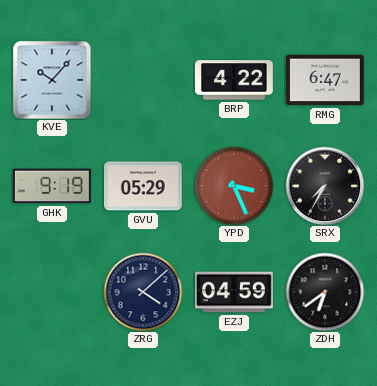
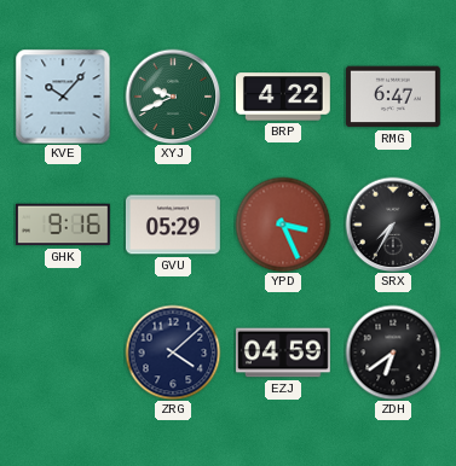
XYJ: none -> 9:41 (173, 97)
GHK: 9:19 -> 9:16 (63, 225)
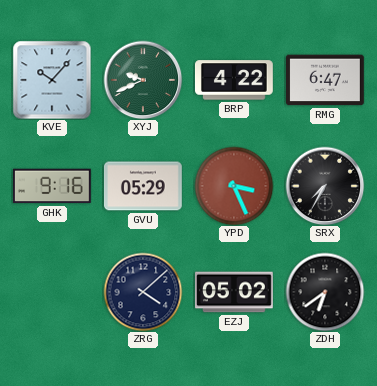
EZJ: 04:59 -> 05:02 (235, 292)
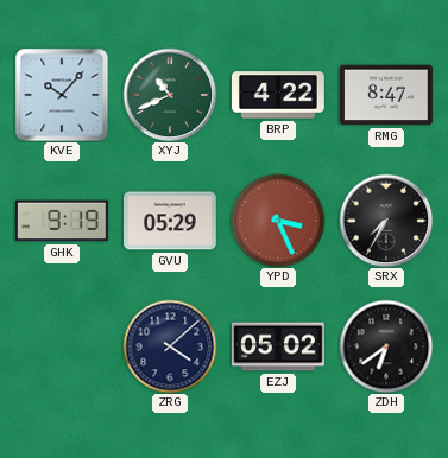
XYJ: 9:41 -> 10:41 (170, 95)
RMG: 6:47 -> 8:47 (386, 95)
GHK: 9:16 -> 9:19 (62, 221)
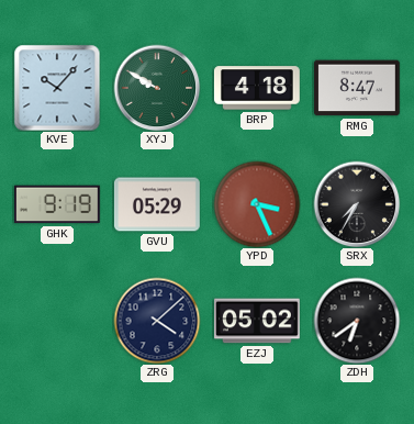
XYJ: 10:41 -> 9:50 (157, 88)
BRP: 4:22 -> 4:18 (257, 88)
